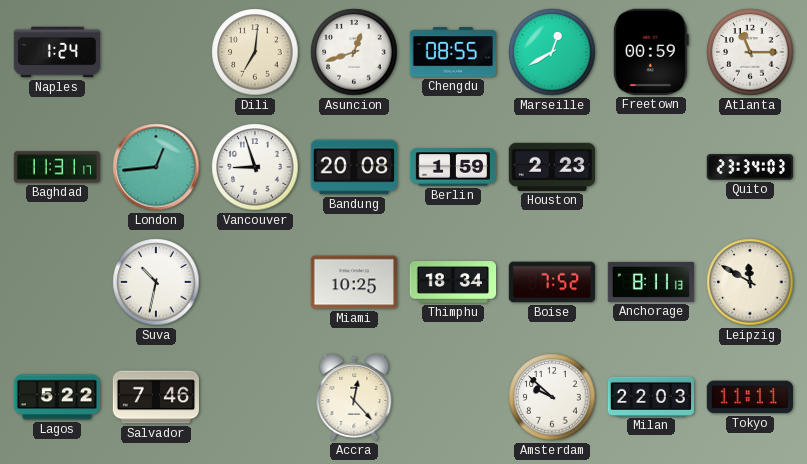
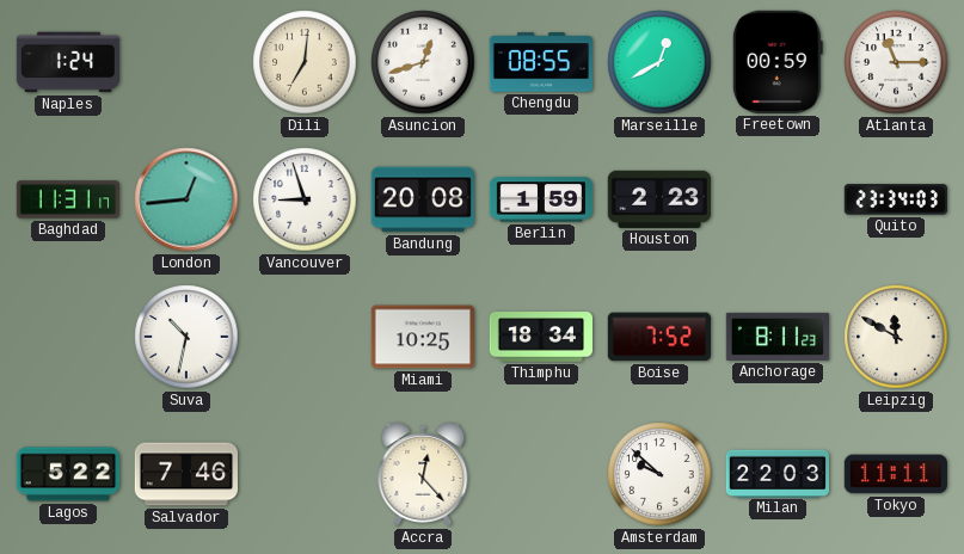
Anchorage: 8:11:13 -> 8:11:23 (776, 337)
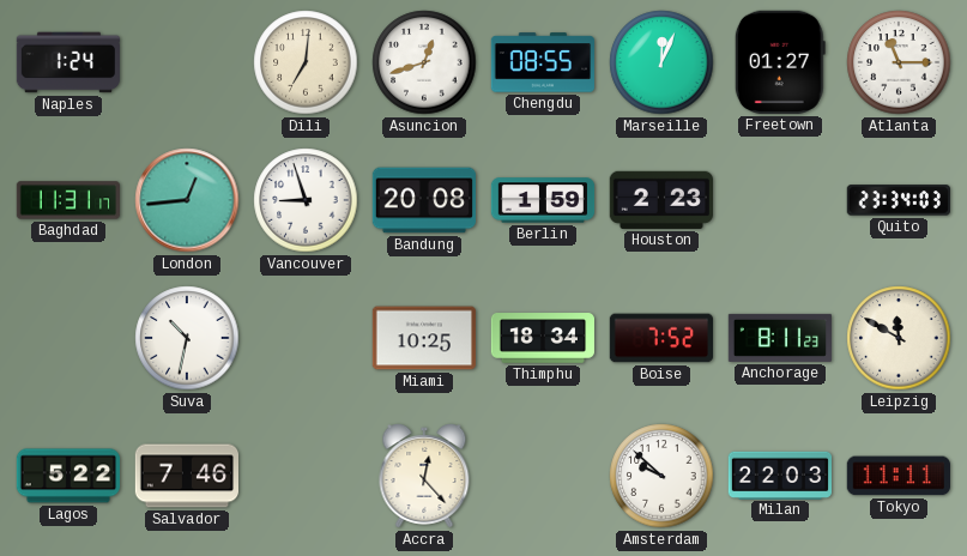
Marseille: 12:40 -> 12:04 (661, 62)
Freetown: 00:59 -> 01:27 (780, 62)
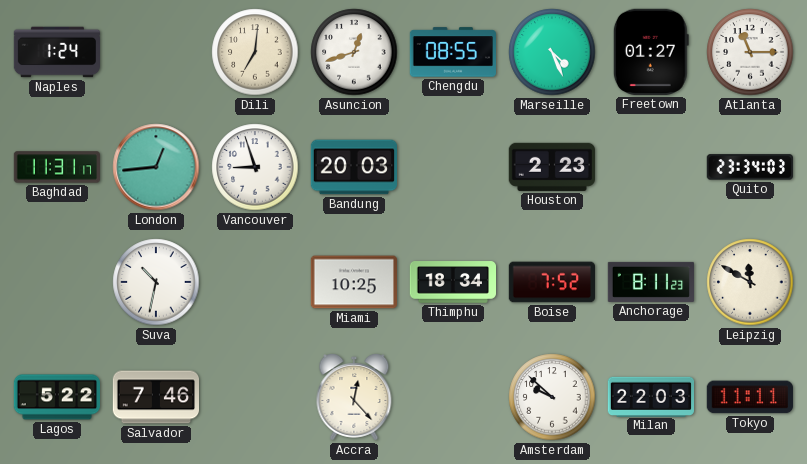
Marseille: 12:04 -> 4:26 (552, 52)
Bandung: 20:08 -> 20:03 (353, 167)
Berlin: 1:59 -> none (543, 200)
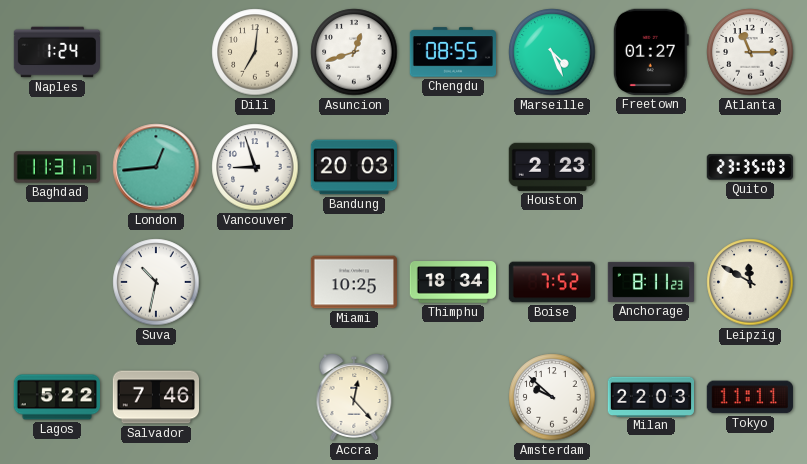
Quito: 23:34 -> 23:35 (750, 167)
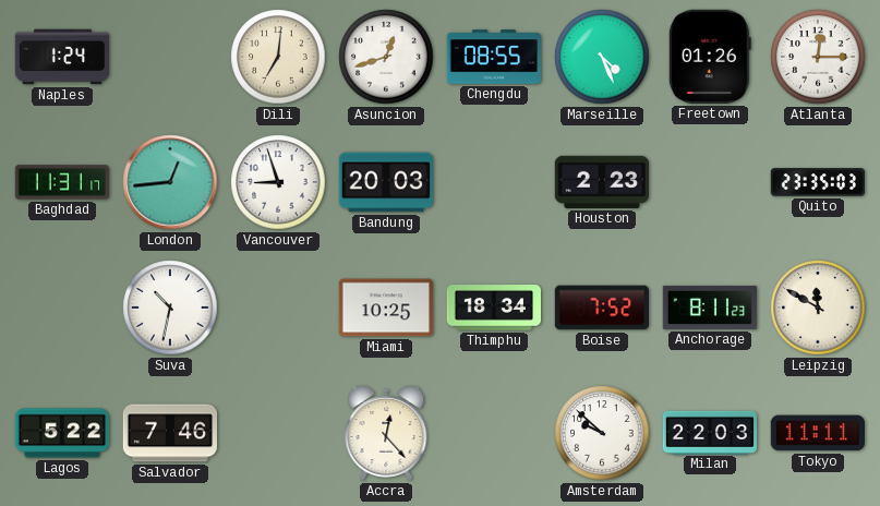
Freetown: 01:27 -> 01:26 (710, 57)
Atlanta: 11:15 -> 12:15 (818, 57)
